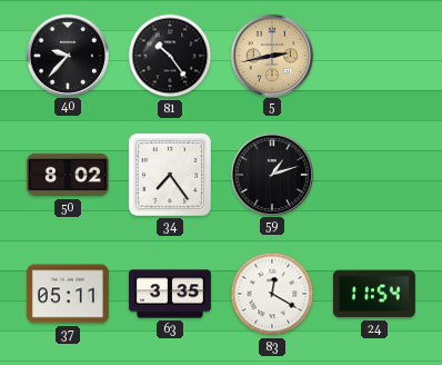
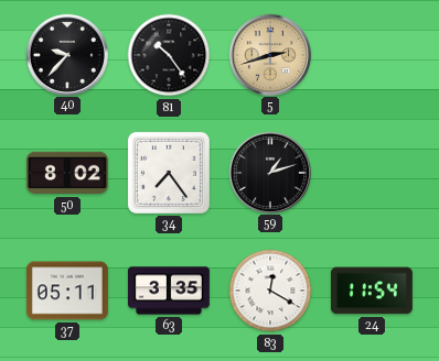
5: 2:43 -> 2:42 (269, 54)
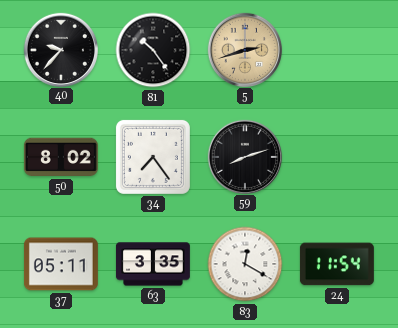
59: 1:12 -> 8:12 (244, 156)
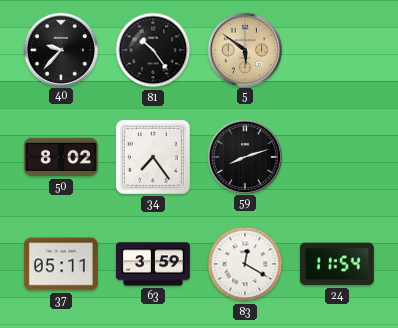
5: 2:42 -> 5:51 (244, 49)
63: 3:35 -> 3:59 (153, 264)
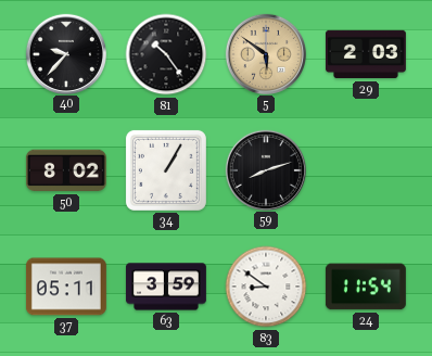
29: none -> 2:03 (366, 54)
34: 7:24 -> 1:05 (166, 170)
83: 12:20 -> 8:51 (266, 287)
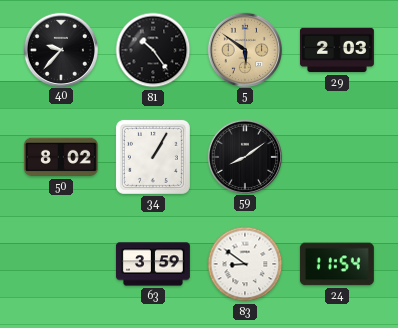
59: 8:12 -> 8:09 (244, 156)
37: 05:11 -> none (66, 287)
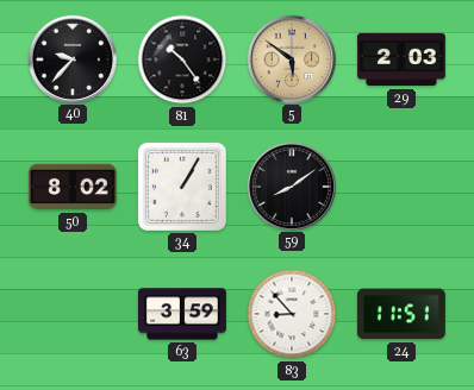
83: 8:51 -> 8:53 (292, 314)
24: 11:54 -> 11:51 (401, 314)
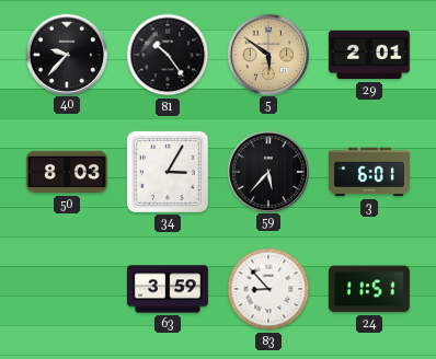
29: 2:03 -> 2:01 (369, 55)
50: 8:02 -> 8:03 (67, 172)
34: 1:05 -> 3:05 (168, 172)
59: 8:09 -> 5:37 (267, 171)
3: none -> 6:01 (369, 172)
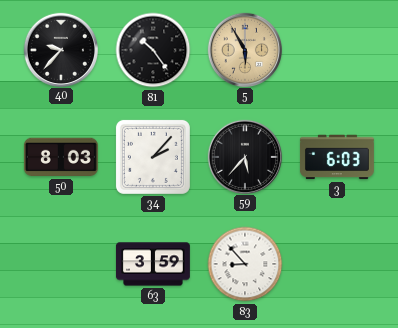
5: 5:51 -> 5:55 (244, 49)
29: 2:01 -> none (369, 55)
34: 3:05 -> 2:07 (153, 157)
3: 6:01 -> 6:03 (337, 157)
24: 11:51 -> none (369, 289)
